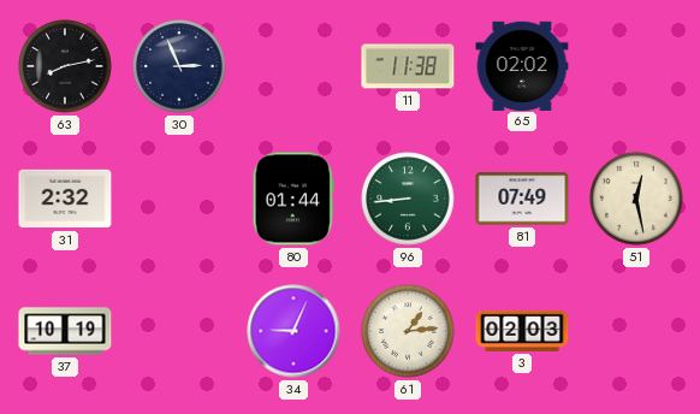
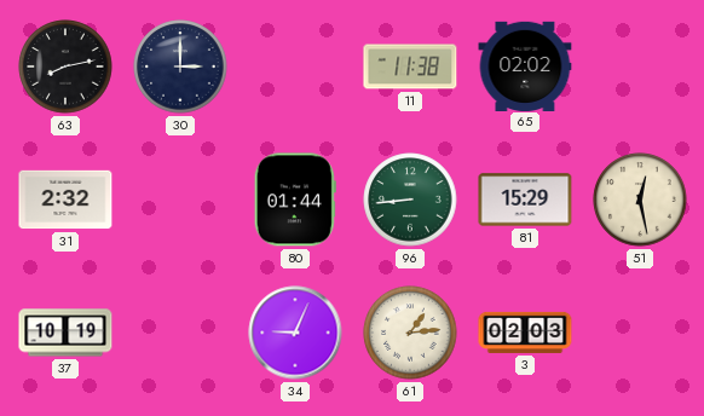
30: 2:56 -> 3:00 (180, 67)
81: 07:49 -> 15:29 (525, 200)
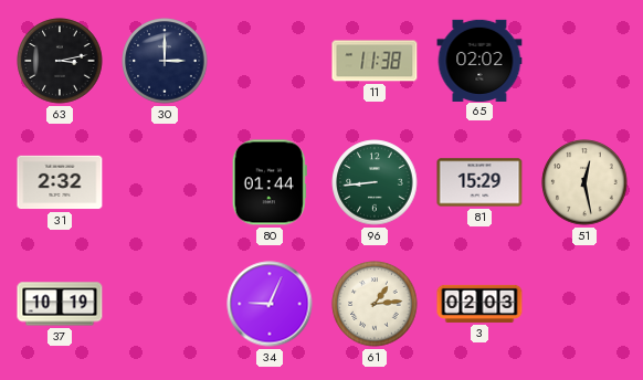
63: 8:13 -> 3:13 (60, 61)
